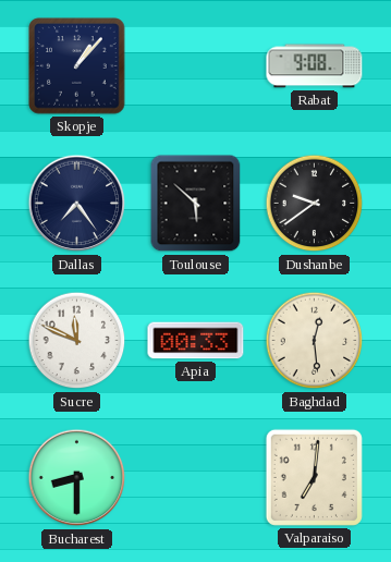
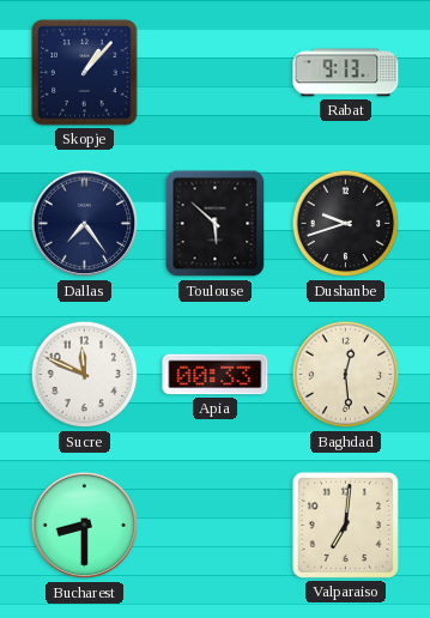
Rabat: 9:08 -> 9:13 (346, 73)
Dushanbe: 9:39 -> 9:42 (346, 224)
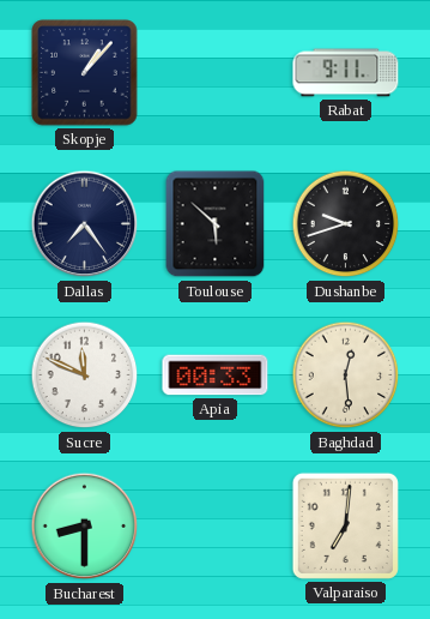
Rabat: 9:13 -> 9:11 (346, 73)
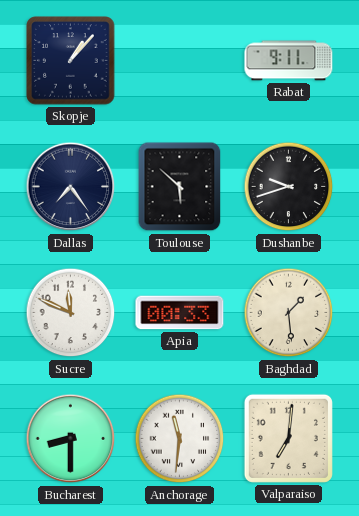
Baghdad: 12:29 -> 1:29 (289, 313)
Anchorage: none -> 11:31 (180, 439)
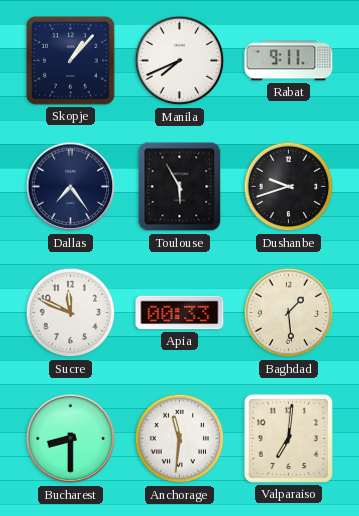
Manila: none -> 7:41 (180, 61)
Toulouse: 5:52 -> 5:55 (180, 187)
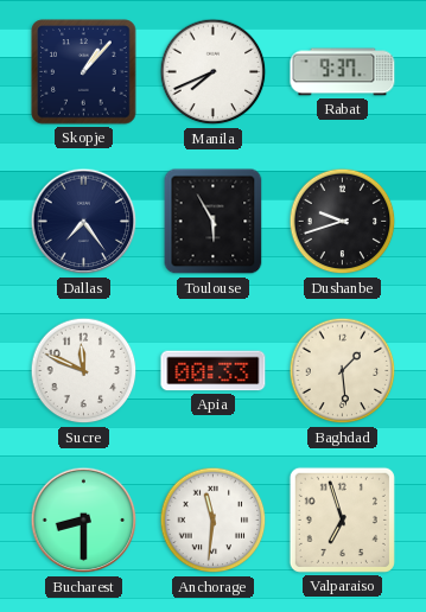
Rabat: 9:11 -> 9:37 (343, 72)
Valparaiso: 7:01 -> 6:57 (342, 519)
